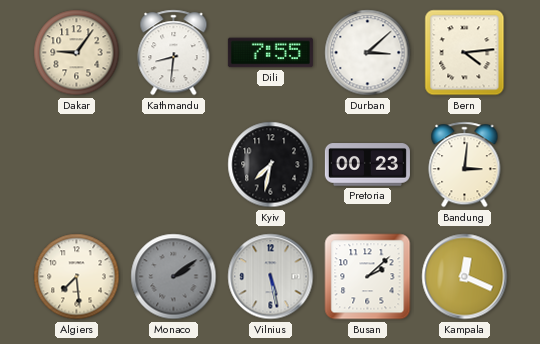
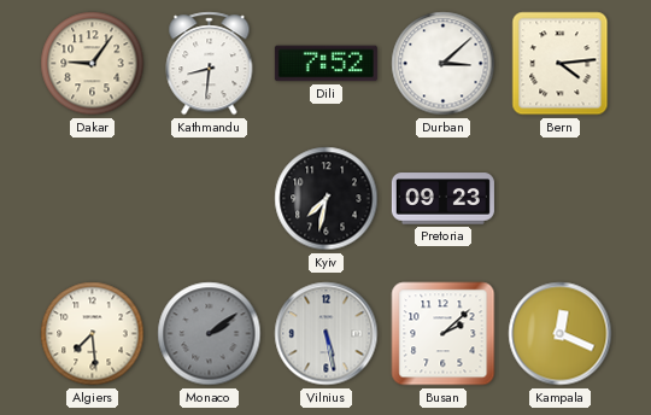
Dili: 7:55 -> 7:52 (325, 64)
Pretoria: 00:23 -> 09:23 (442, 199)
Bandung: 3:01 -> none (465, 165)
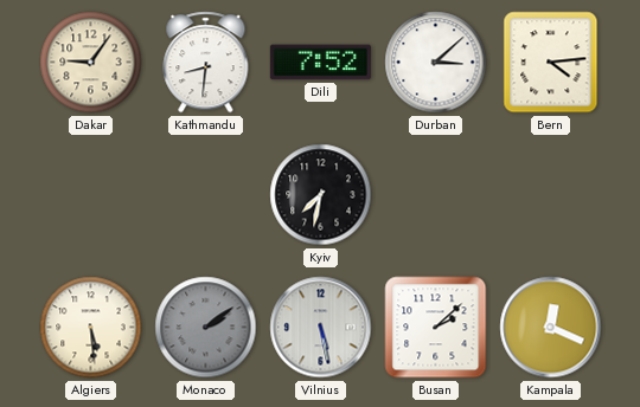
Pretoria: 09:23 -> none (442, 199)
Algiers: 7:29 -> 5:29 (91, 328)
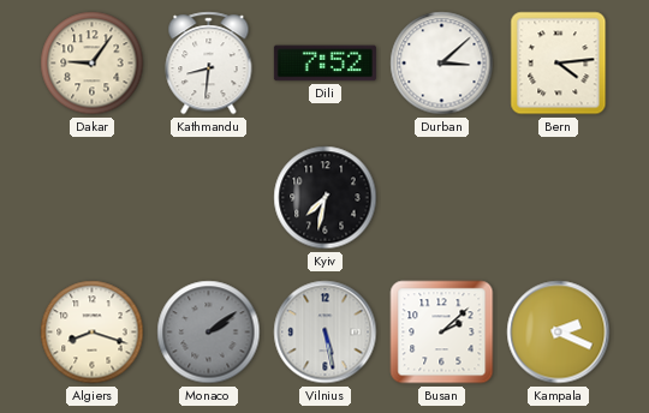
Algiers: 5:29 -> 8:18 (93, 333)
Kampala: 12:19 -> 2:19 (559, 333)
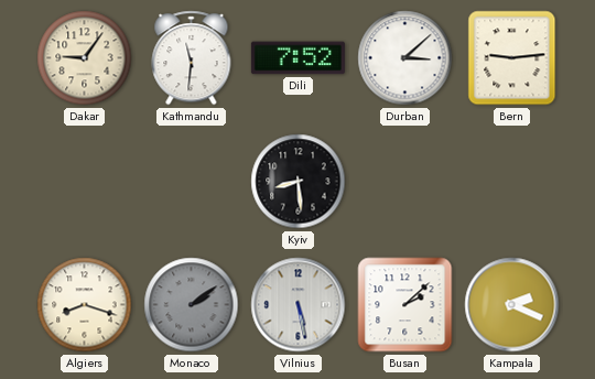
Kathmandu: 8:31 -> 11:31 (192, 58)
Bern: 4:14 -> 9:14 (512, 58)
Kyiv: 7:32 -> 8:29 (299, 182)
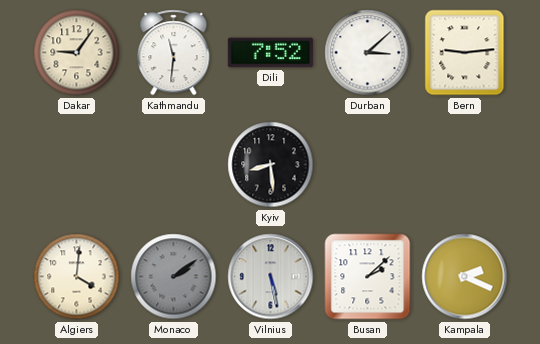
Algiers: 8:18 -> 4:01 (77, 277)
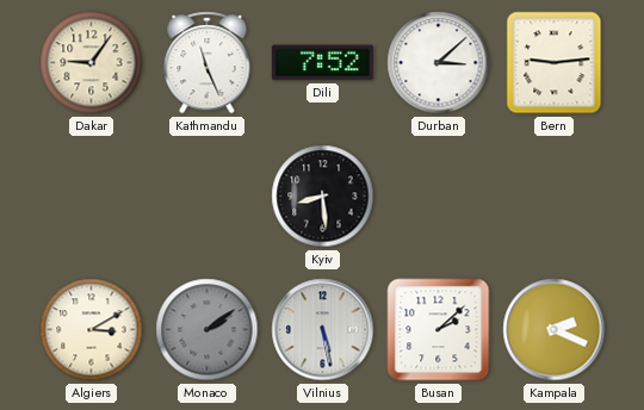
Kathmandu: 11:31 -> 11:26 (208, 63)
Algiers: 4:01 -> 3:10 (92, 330)
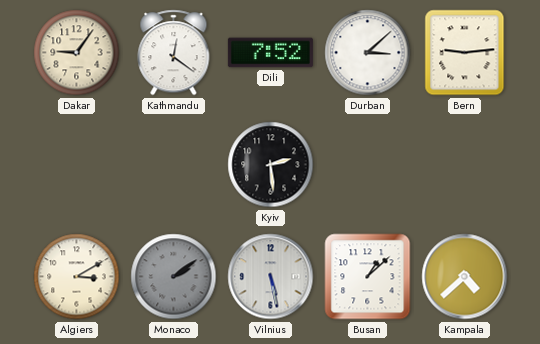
Kathmandu: 11:26 -> 12:21 (174, 53)
Kyiv: 8:29 -> 2:29 (271, 165)
Busan: 2:08 -> 1:08 (368, 277)
Kampala: 2:19 -> 4:38 (465, 277)
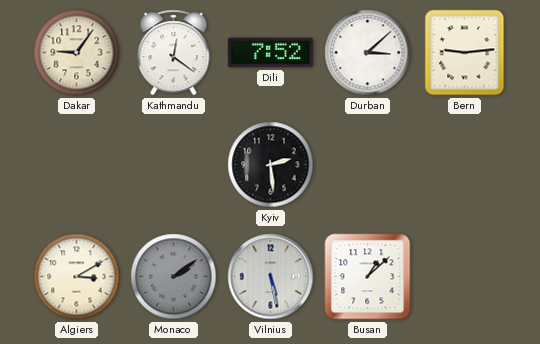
Kampala: 4:38 -> none (465, 277)
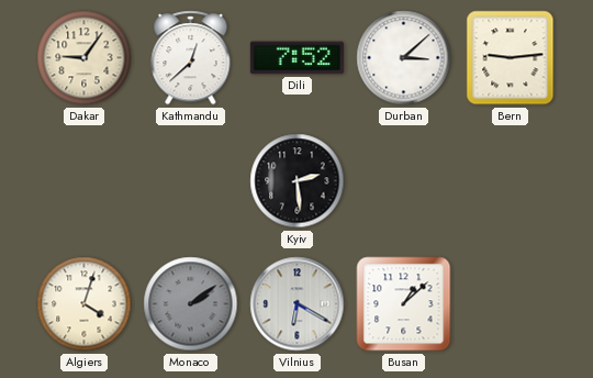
Kathmandu: 12:21 -> 12:38 (191, 58)
Algiers: 3:10 -> 4:03 (85, 304)
Vilnius: 5:28 -> 6:20 (298, 304)
